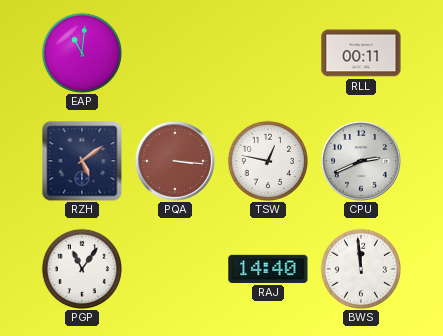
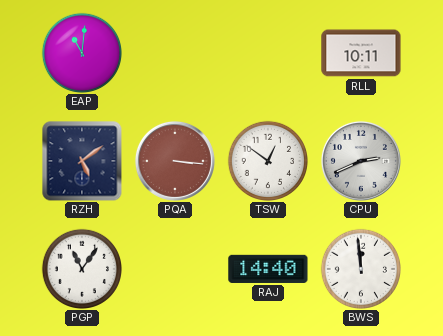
RLL: 00:11 -> 10:11 (361, 53)
TSW: 12:47 -> 12:51 (267, 160)
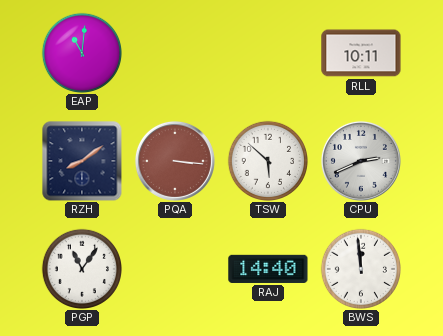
RZH: 5:09 -> 8:09 (82, 161)
TSW: 12:51 -> 5:52 (267, 160)
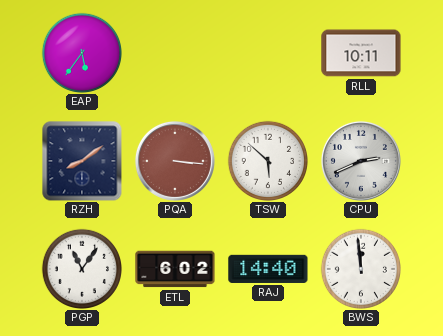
EAP: 11:01 -> 5:36 (81, 52)
ETL: none -> 6:02 (175, 269)
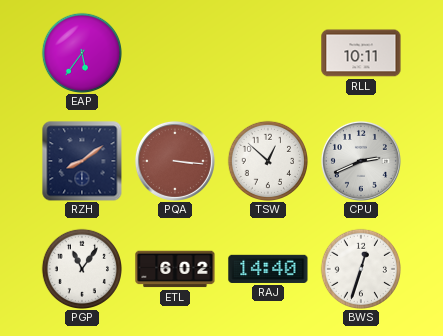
TSW: 5:52 -> 12:52 (267, 160)
BWS: 11:59 -> 12:33 (360, 268)
